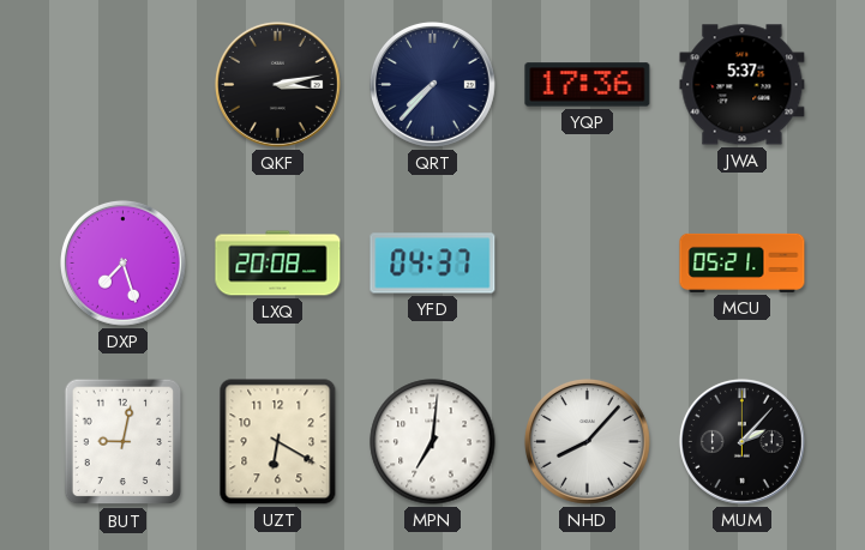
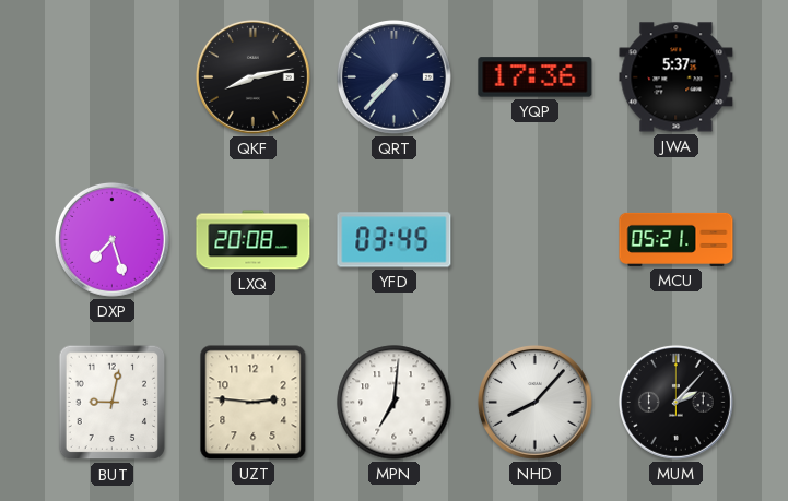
QKF: 3:13 -> 8:13 (252, 76)
YFD: 04:37 -> 03:45 (395, 240)
UZT: 6:20 -> 2:46 (254, 403)
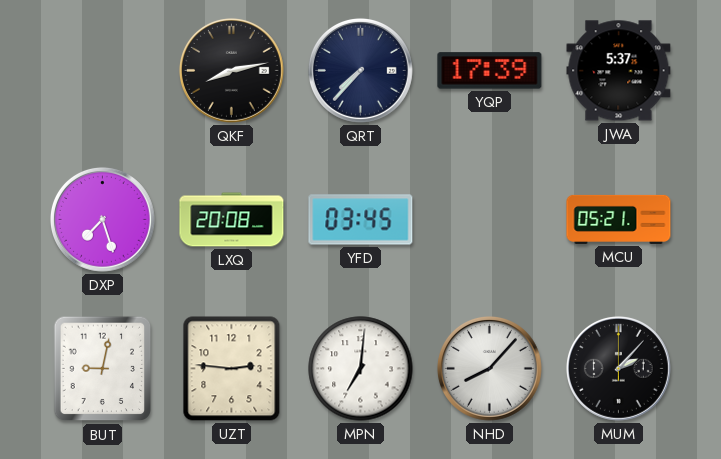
YQP: 17:36 -> 17:39 (490, 71)
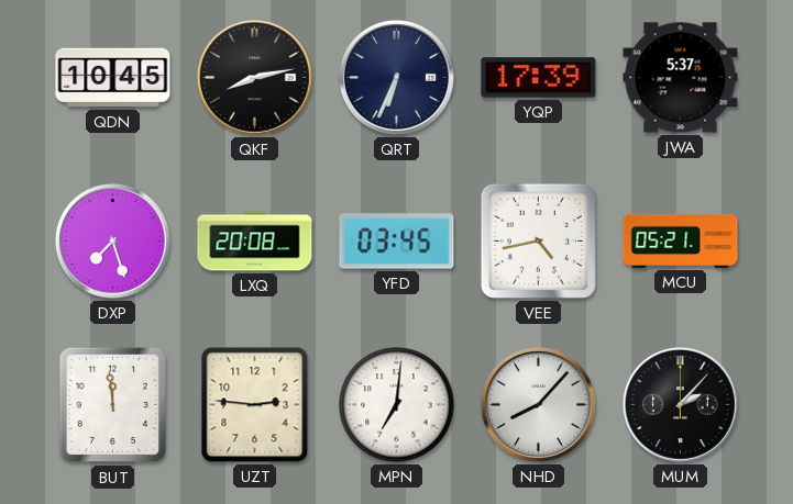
QDN: none -> 10:45 (113, 78)
QRT: 7:37 -> 6:34 (396, 77)
VEE: none -> 4:43 (538, 240)
BUT: 9:02 -> 11:59 (113, 405)
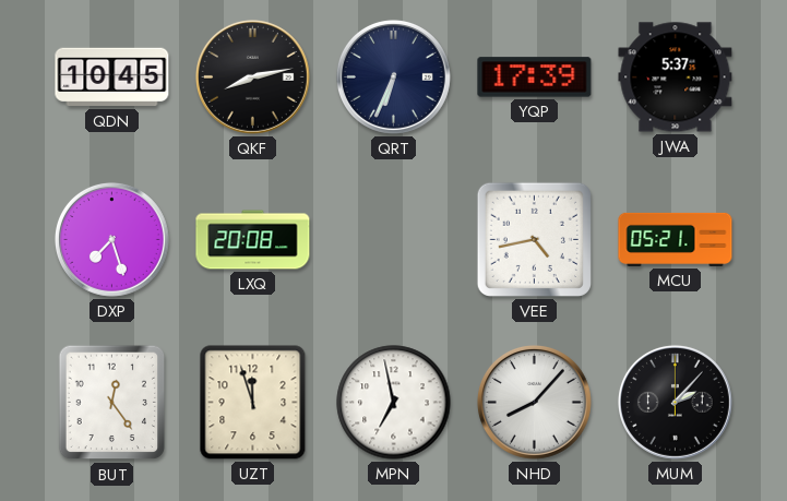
YFD: 03:45 -> none (397, 242)
BUT: 11:59 -> 12:24 (112, 403)
UZT: 2:46 -> 11:57 (253, 403)
MPN: 7:01 -> 6:58 (394, 403)
